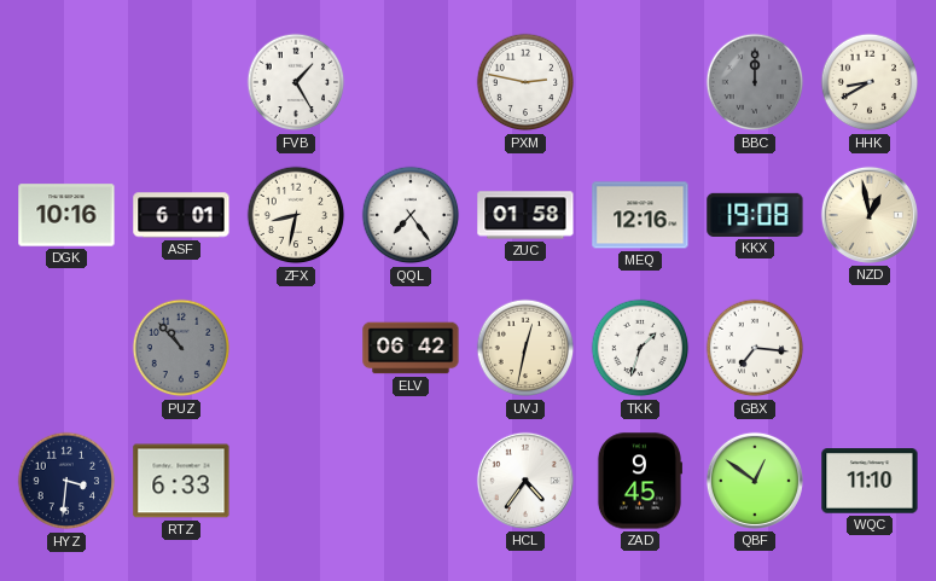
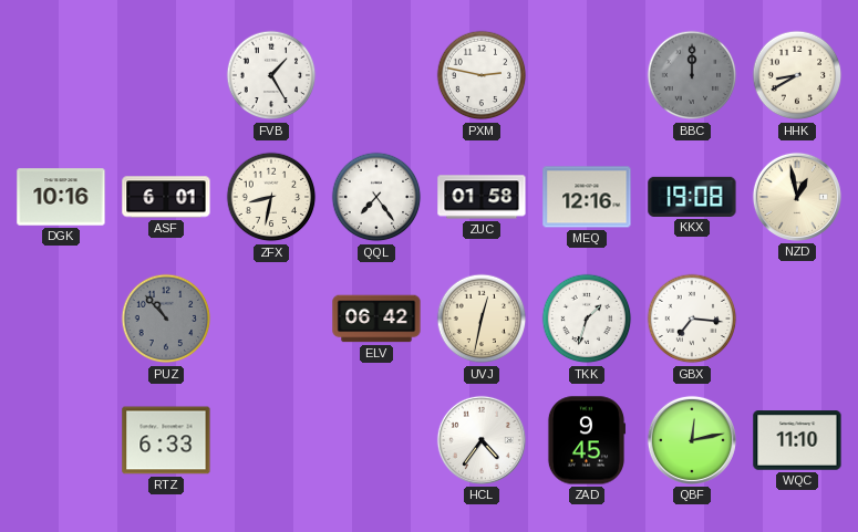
HYZ: 3:31 -> none (66, 481)
QBF: 12:51 -> 12:13 (692, 440)
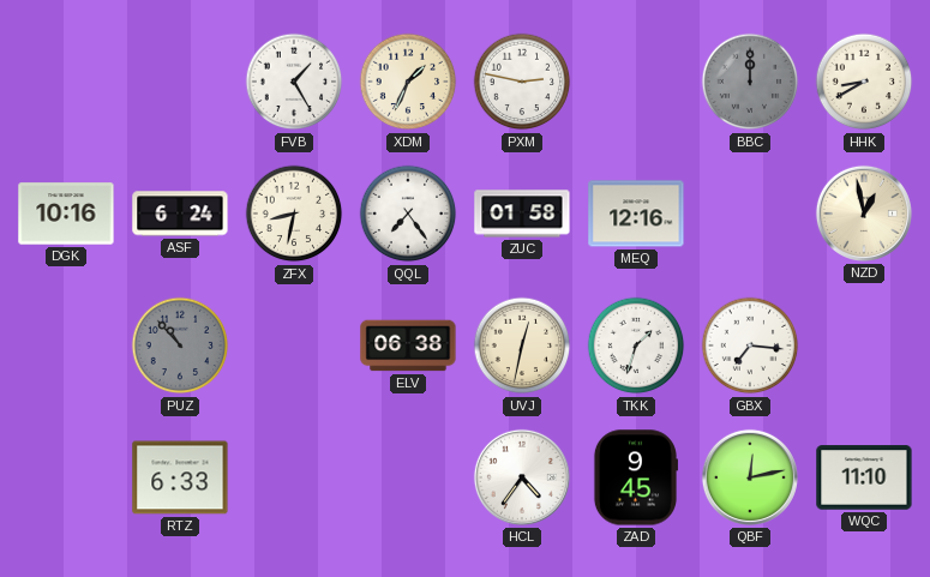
XDM: none -> 1:34 (408, 82)
ASF: 6:01 -> 6:24 (180, 214)
KKX: 19:08 -> none (692, 197)
ELV: 06:42 -> 06:38 (408, 345)
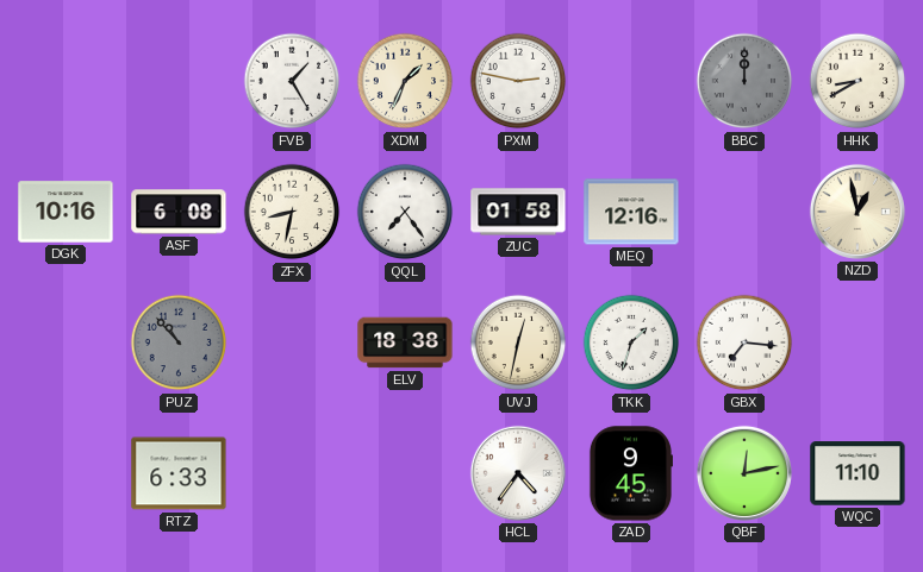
ASF: 6:24 -> 6:08 (179, 212)
ELV: 06:38 -> 18:38 (405, 342)
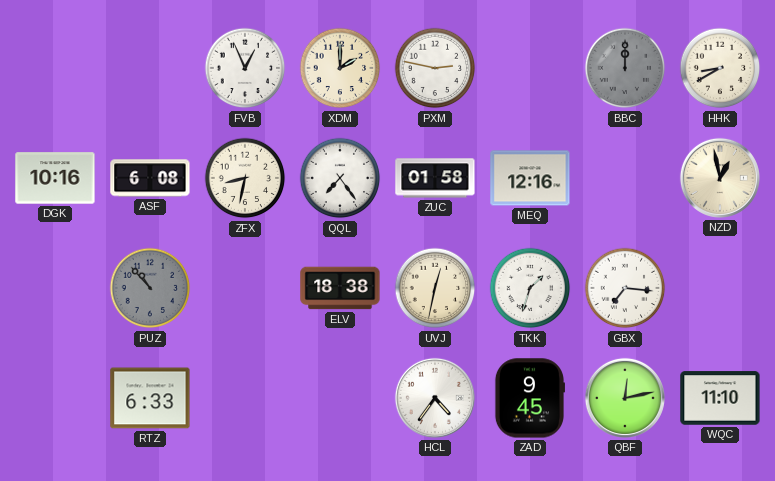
FVB: 1:25 -> 12:56 (245, 68)
XDM: 1:34 -> 2:00 (340, 68)
